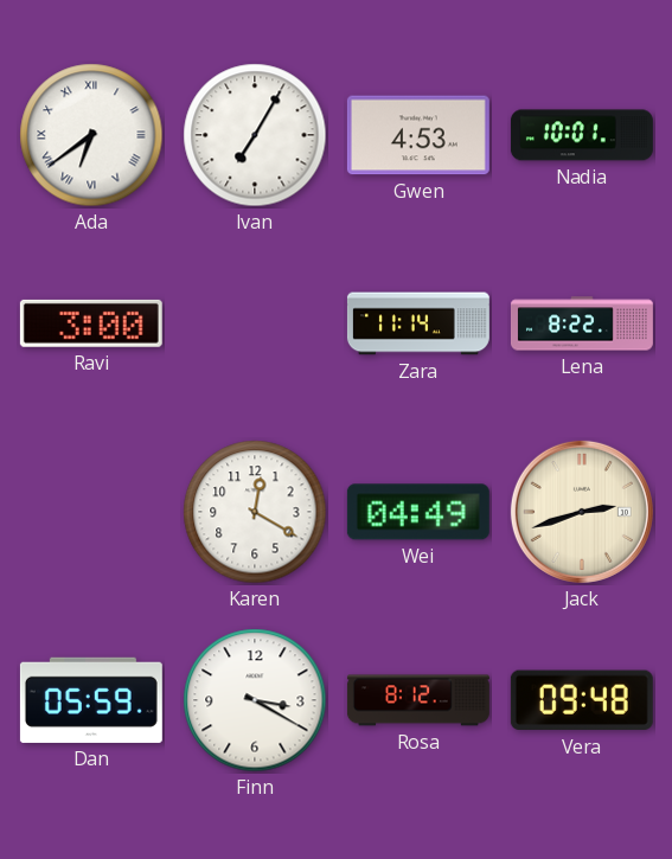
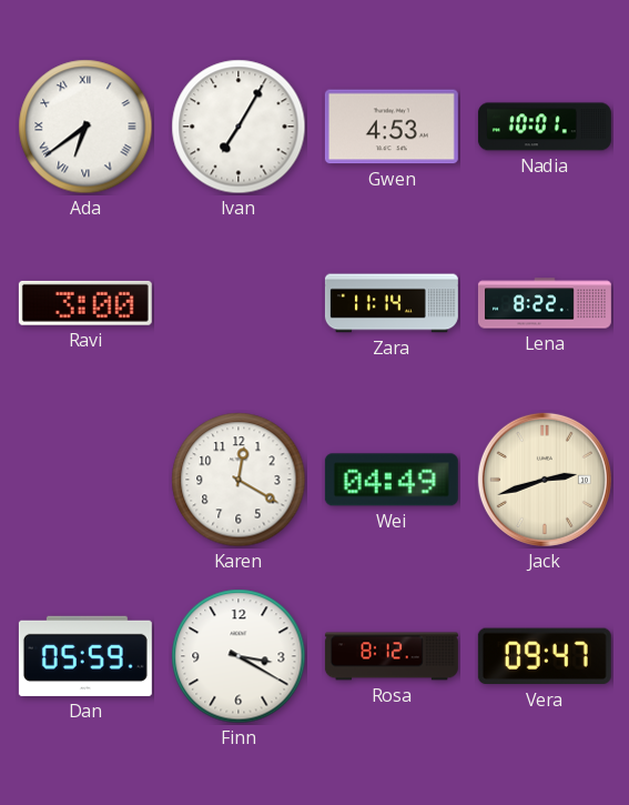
Vera: 09:48 -> 09:47 (545, 656)
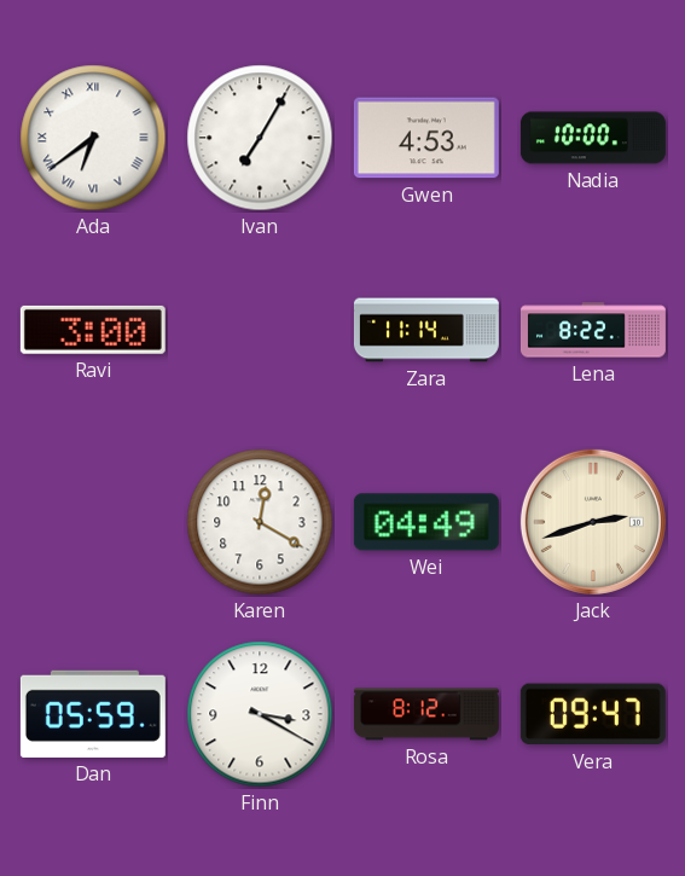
Nadia: 10:01 -> 10:00 (593, 138)
